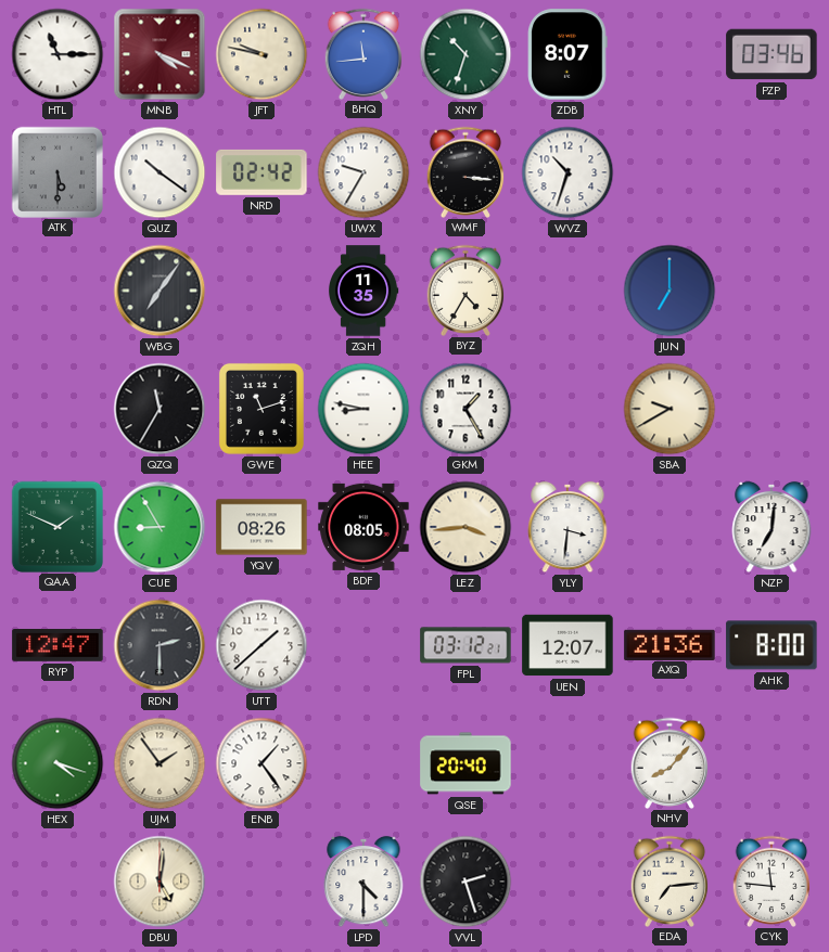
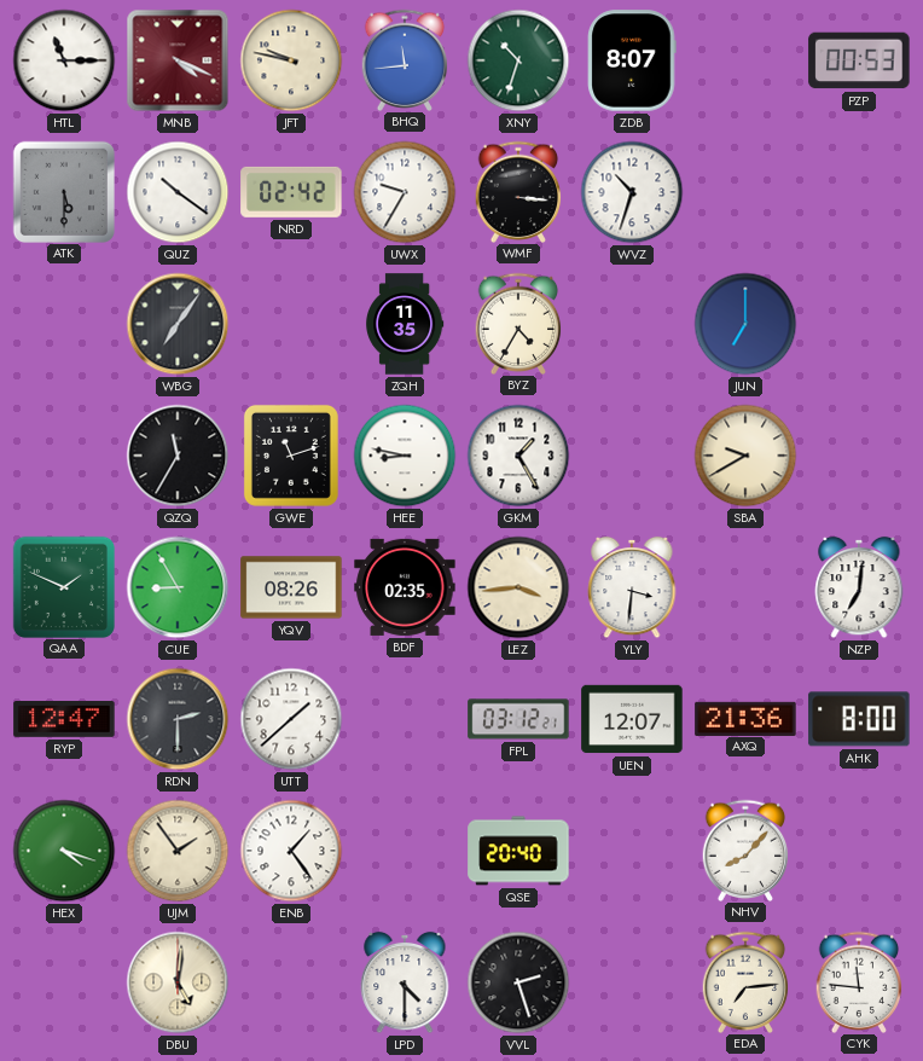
PZP: 03:46 -> 00:53 (859, 60)
BDF: 08:05 -> 02:35 (405, 587)
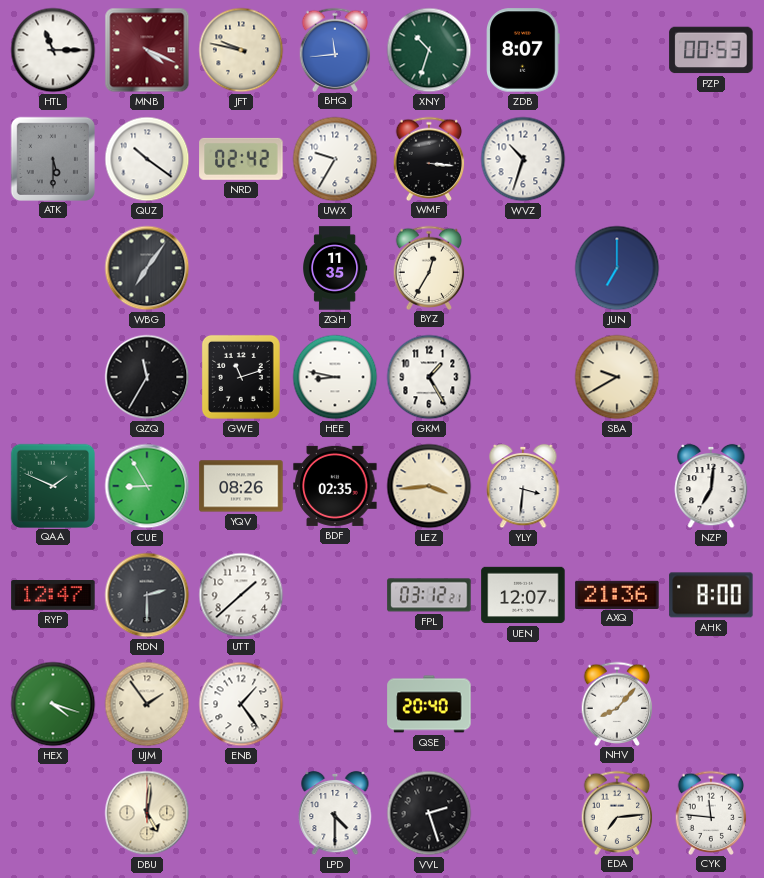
BYZ: 4:35 -> 12:35 (429, 267)
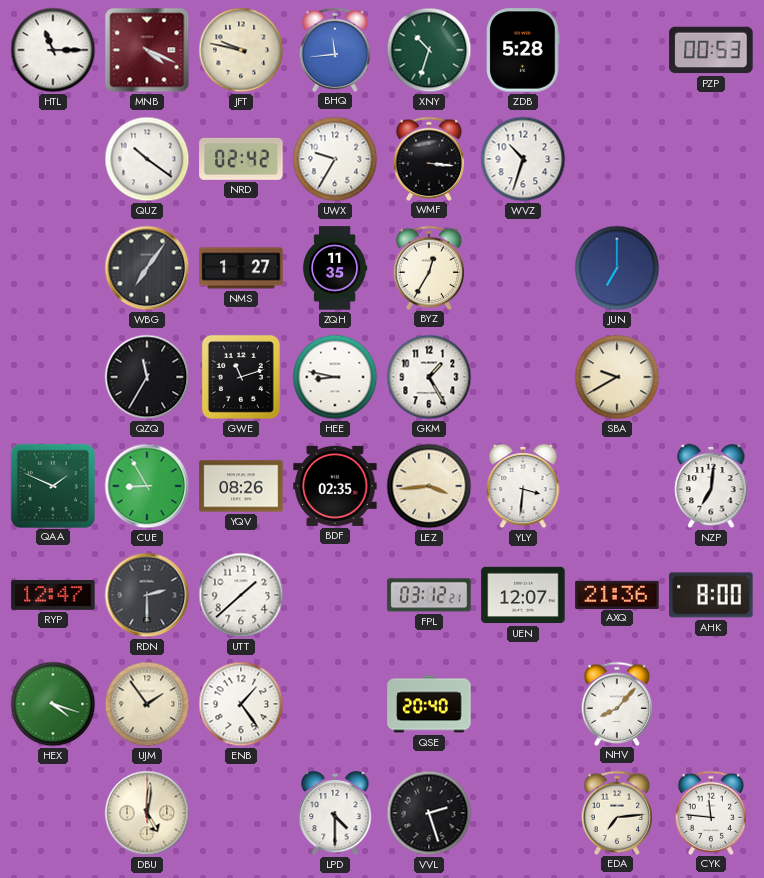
ZDB: 8:07 -> 5:28 (523, 50)
ATK: 5:30 -> none (52, 158)
NMS: none -> 1:27 (241, 268)
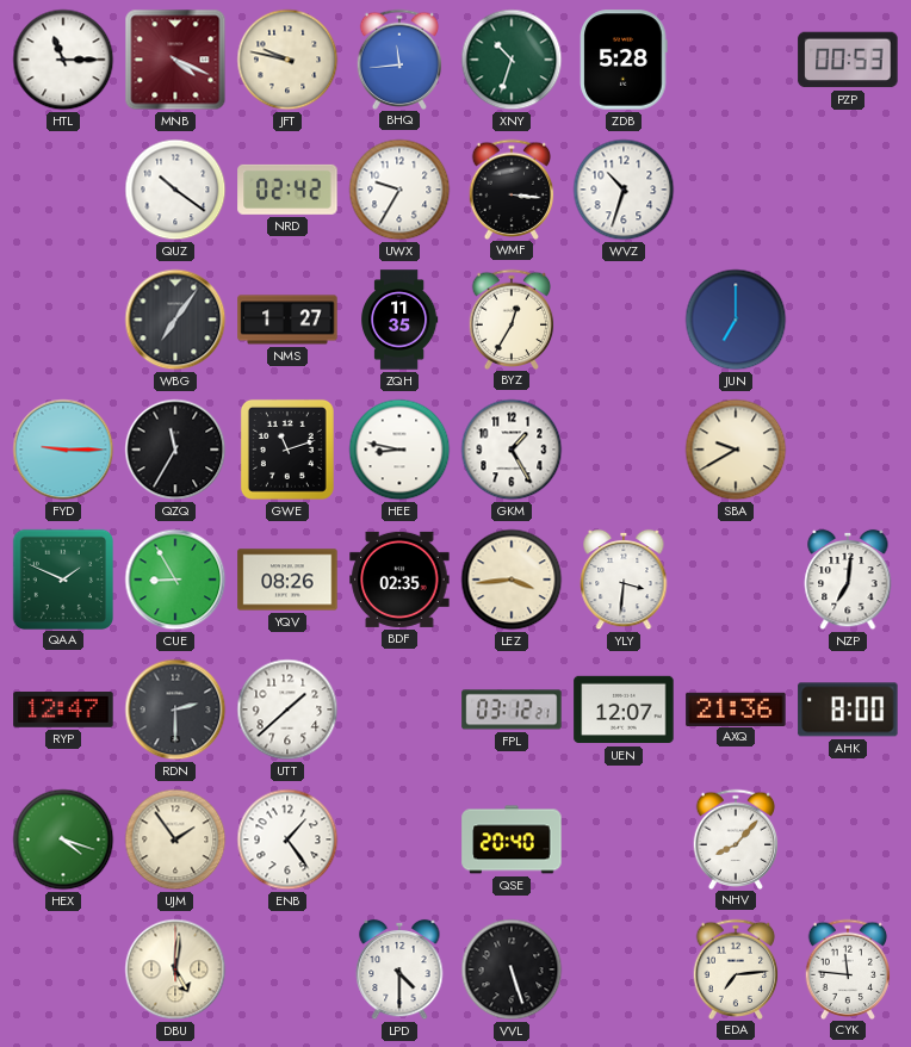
FYD: none -> 9:15 (63, 450)
VVL: 2:27 -> 5:27 (512, 969)
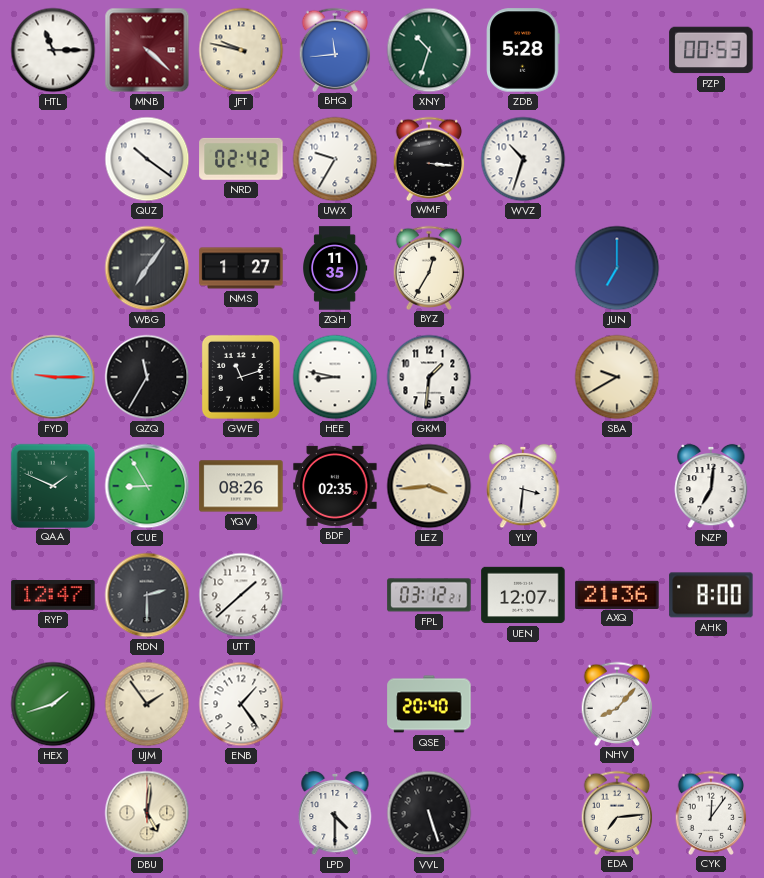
MNB: 4:19 -> 4:22 (147, 50)
GKM: 1:25 -> 1:31 (429, 377)
HEX: 4:18 -> 1:42 (53, 704)
CYK: 11:46 -> 12:06 (711, 812)
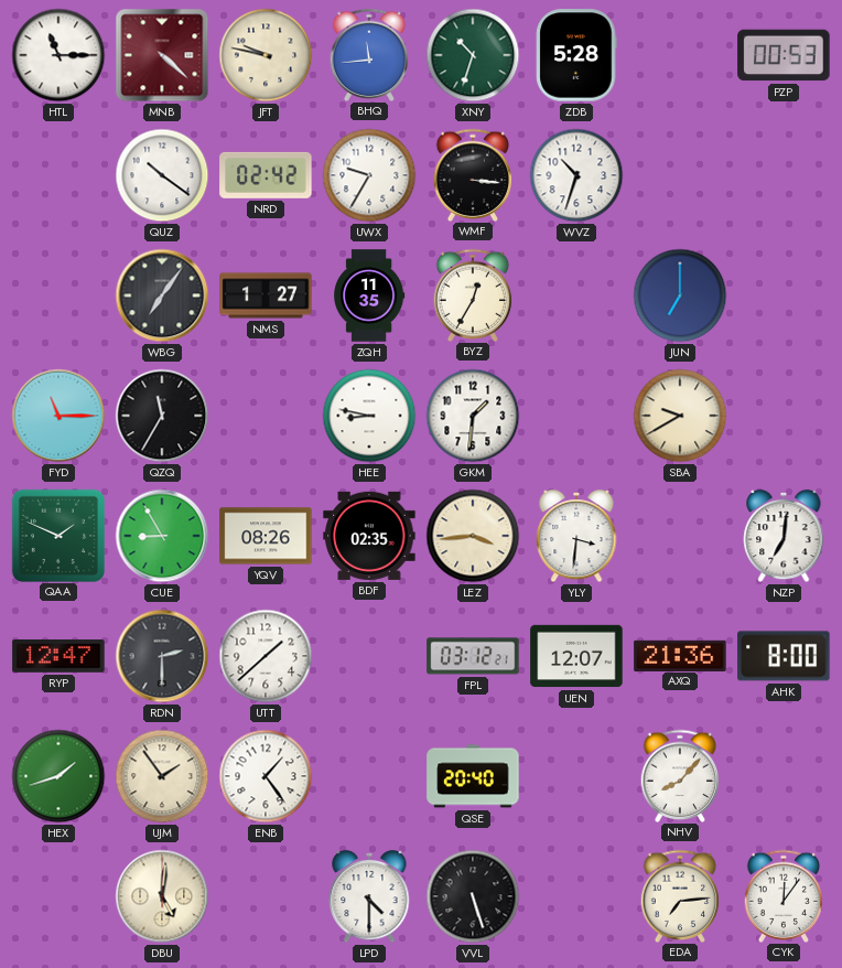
FYD: 9:15 -> 11:15 (58, 416)
GWE: 11:12 -> none (241, 377)
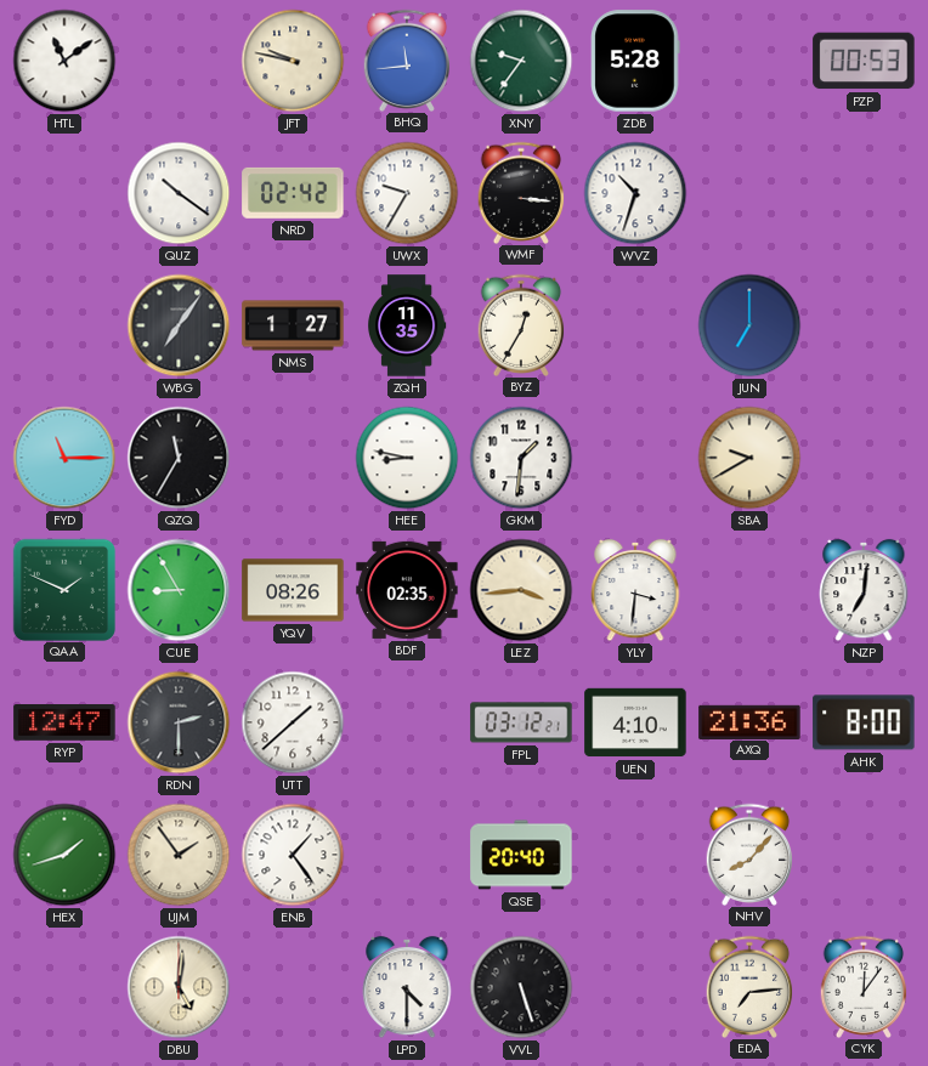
HTL: 11:15 -> 11:09 (64, 61)
MNB: 4:22 -> none (162, 55)
XNY: 10:33 -> 9:36 (521, 61)
UEN: 12:07 -> 4:10 (635, 722)
